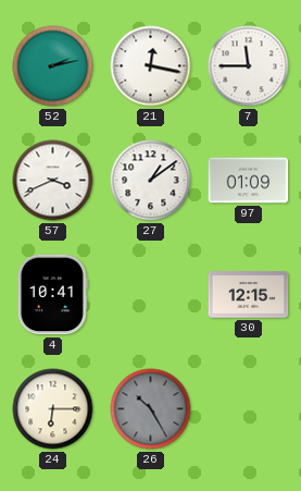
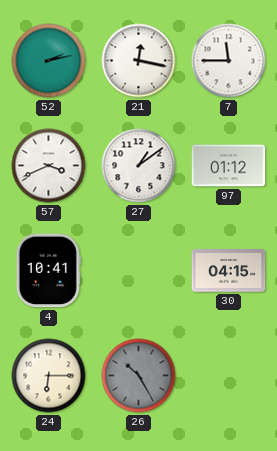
97: 01:09 -> 01:12 (229, 166)
30: 12:15 -> 04:15 (229, 271)
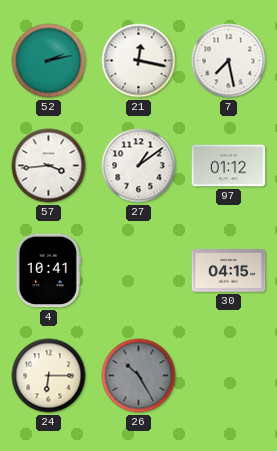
7: 11:45 -> 7:28 (229, 61)
57: 3:41 -> 3:44 (49, 166)
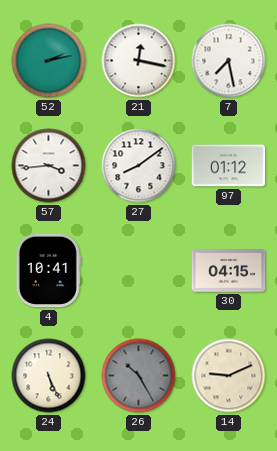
27: 1:09 -> 8:09 (139, 166)
24: 6:15 -> 5:26 (49, 376)
14: none -> 9:11 (229, 376)
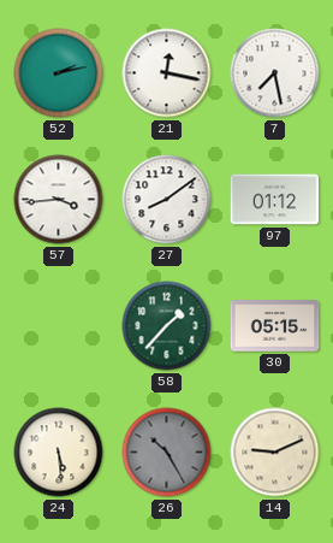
4: 10:41 -> none (48, 271)
58: none -> 1:37 (167, 326)
30: 04:15 -> 05:15 (275, 326)
24: 5:26 -> 5:29 (59, 453)
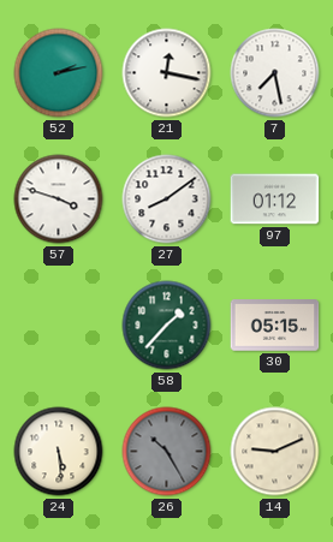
57: 3:44 -> 3:48 (59, 199)
